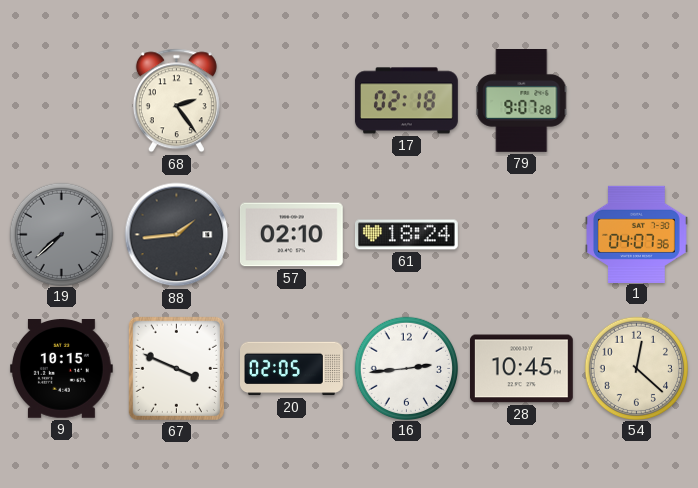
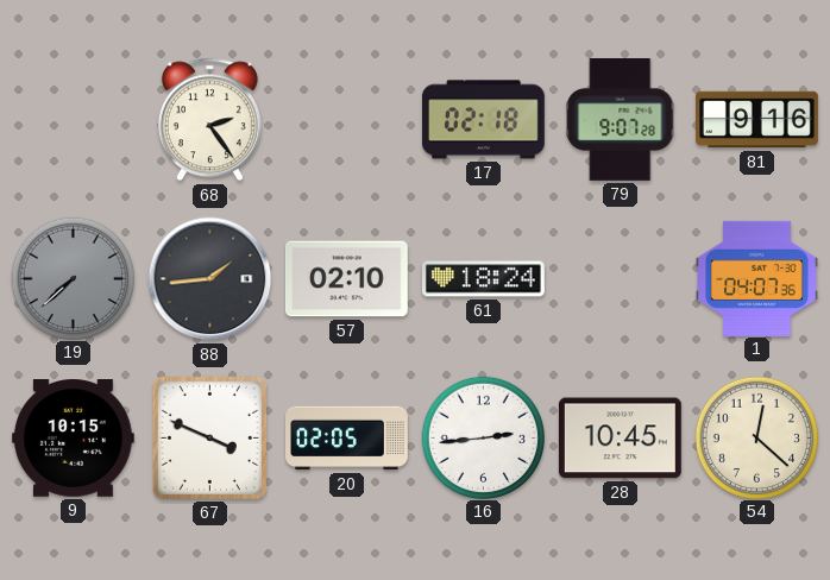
81: none -> 9:16 (757, 120)
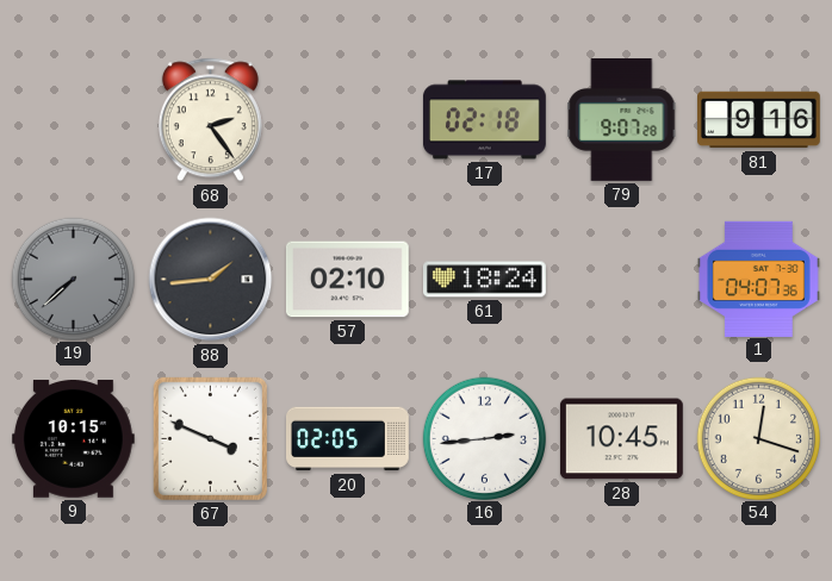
54: 12:22 -> 12:18 (758, 438)
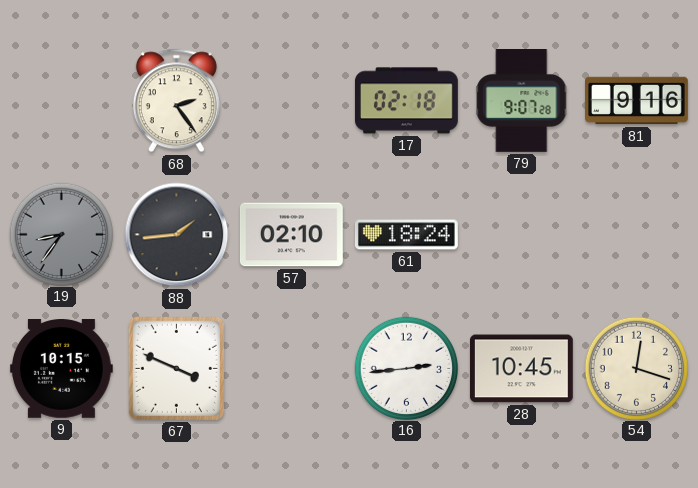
19: 7:38 -> 8:36 (61, 234)
1: 04:07 -> none (759, 279)
20: 02:05 -> none (348, 439)
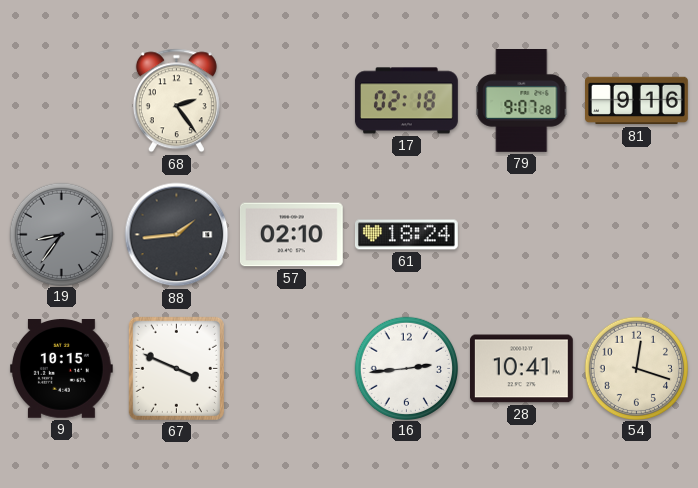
28: 10:45 -> 10:41 (521, 369)
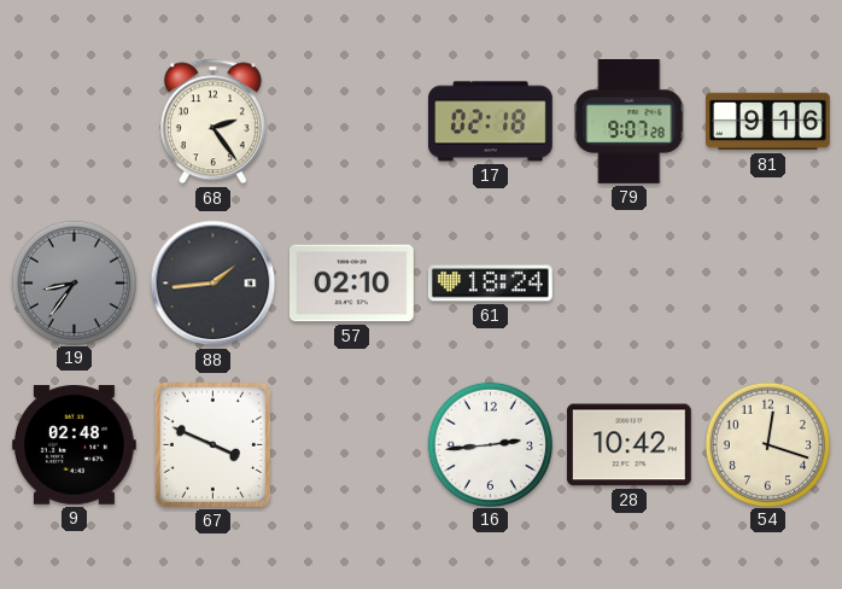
9: 10:15 -> 02:48 (74, 445)
28: 10:41 -> 10:42 (628, 445)
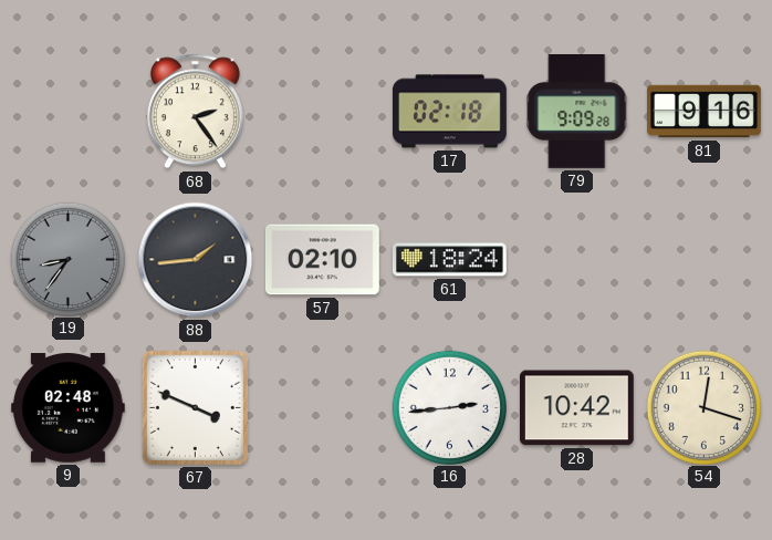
79: 9:07 -> 9:09 (577, 112)
